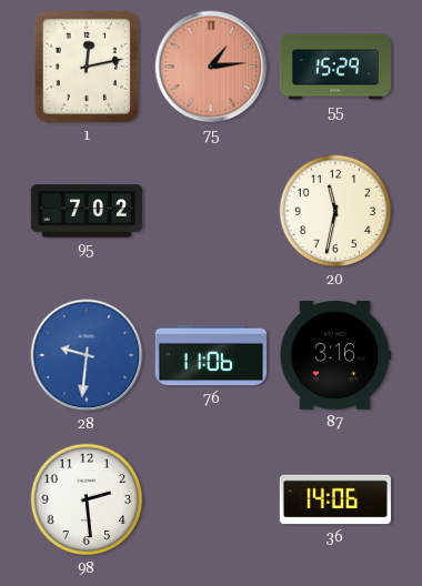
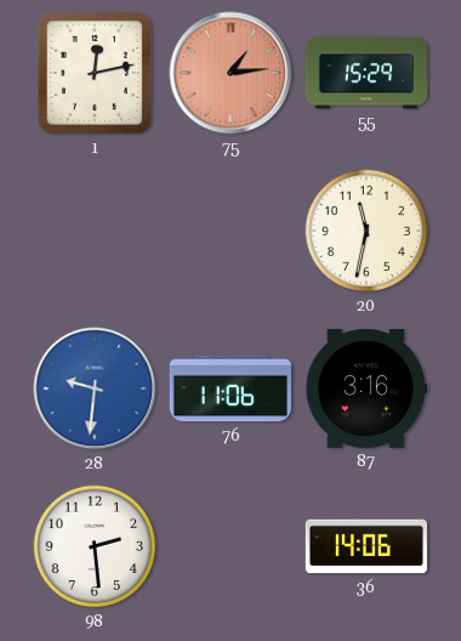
95: 7:02 -> none (87, 211)
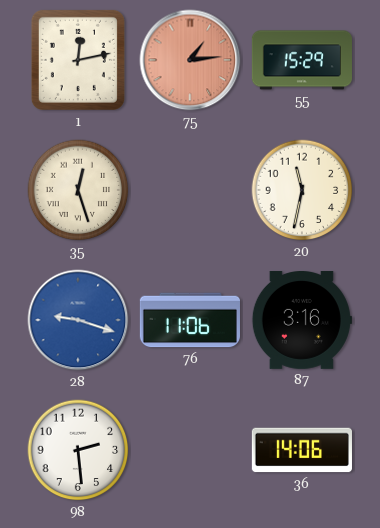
35: none -> 12:27 (78, 190)
28: 9:31 -> 9:18 (78, 320)
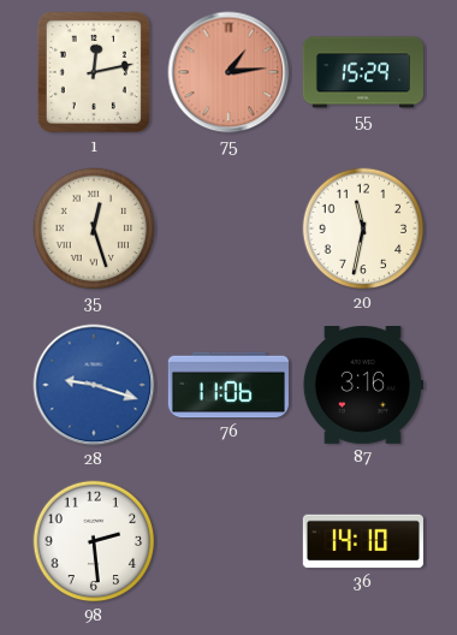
36: 14:06 -> 14:10 (363, 541)
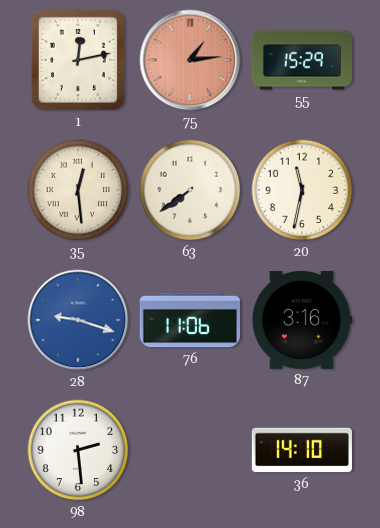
35: 12:27 -> 12:29 (78, 190)
63: none -> 7:39 (190, 190)
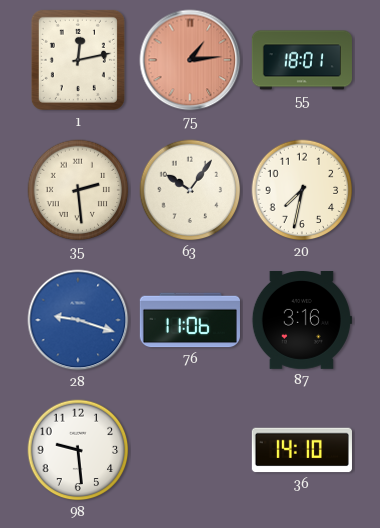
55: 15:29 -> 18:01 (302, 60)
35: 12:29 -> 2:29 (78, 190)
63: 7:39 -> 10:06 (190, 190)
20: 11:32 -> 7:32 (302, 190)
98: 2:29 -> 9:29 (78, 450)
